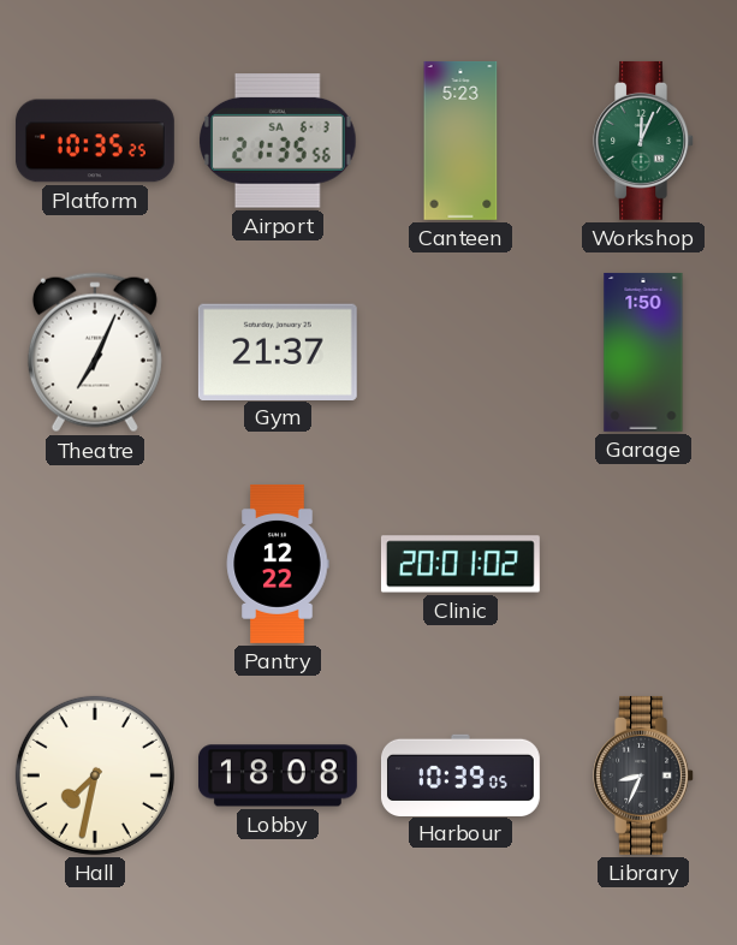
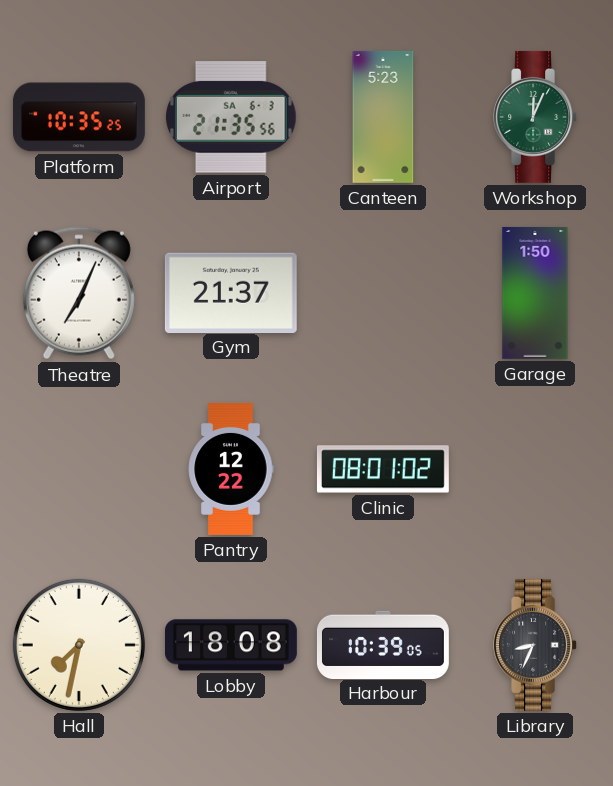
Clinic: 20:01 -> 08:01 (383, 469)
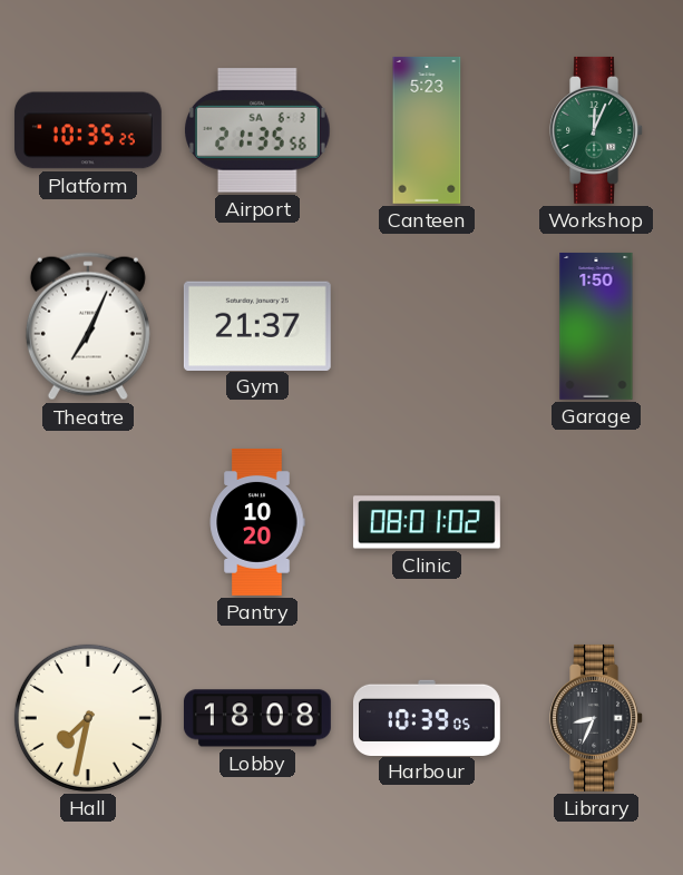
Pantry: 12:22 -> 10:20 (257, 522)
